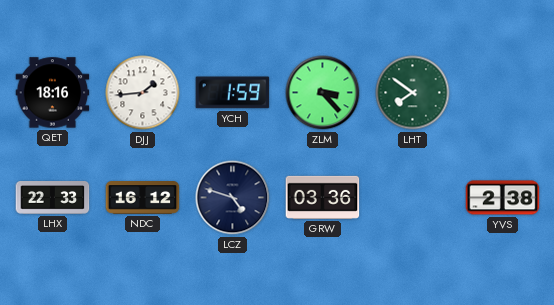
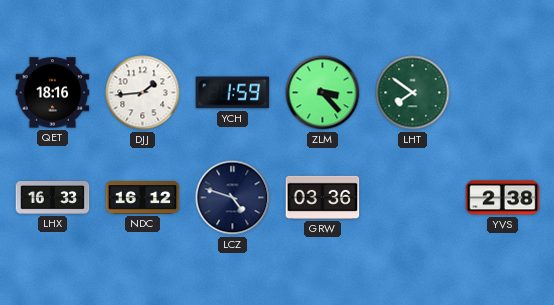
LHX: 22:33 -> 16:33 (53, 198)
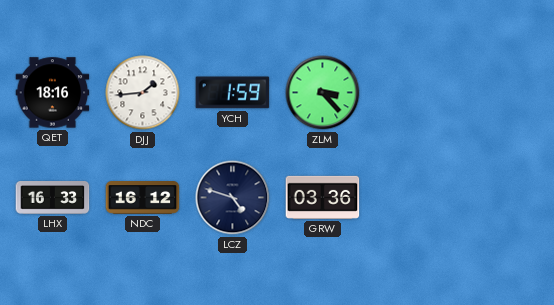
LHT: 7:51 -> none (413, 93)
YVS: 2:38 -> none (503, 198)
